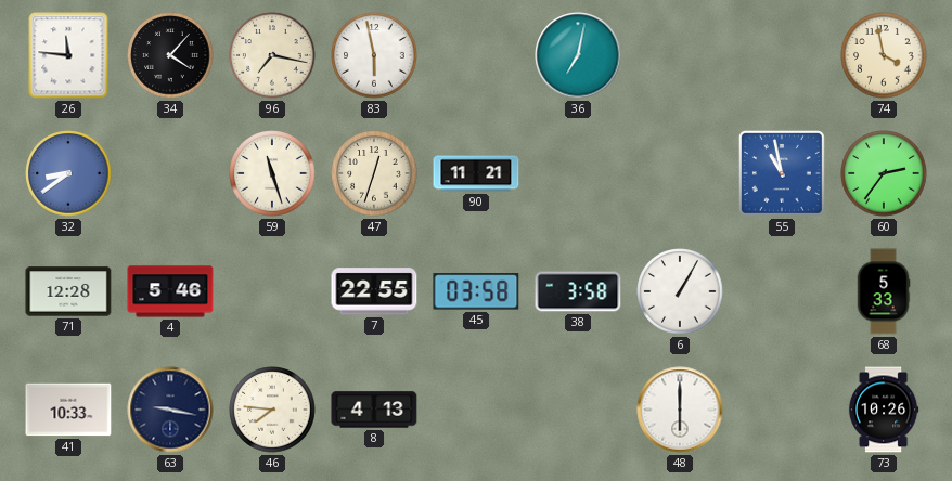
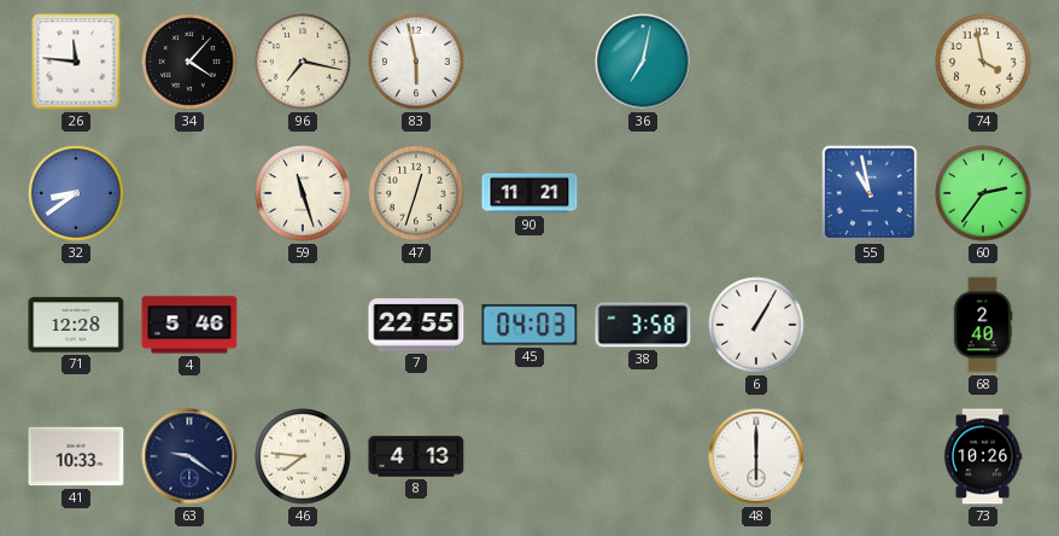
45: 03:58 -> 04:03 (529, 325)
68: 5:33 -> 2:40 (983, 325)
63: 9:17 -> 9:21 (189, 456)
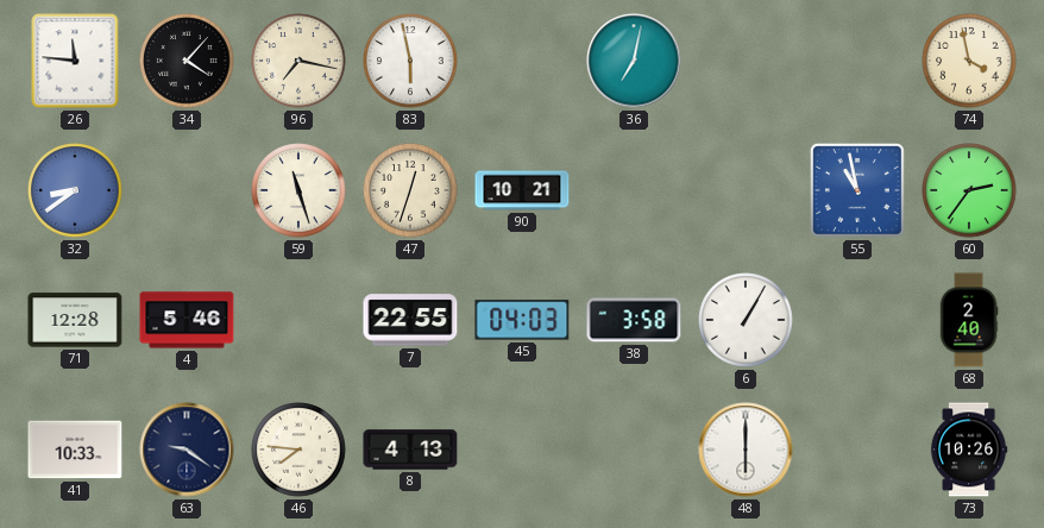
90: 11:21 -> 10:21 (522, 190)
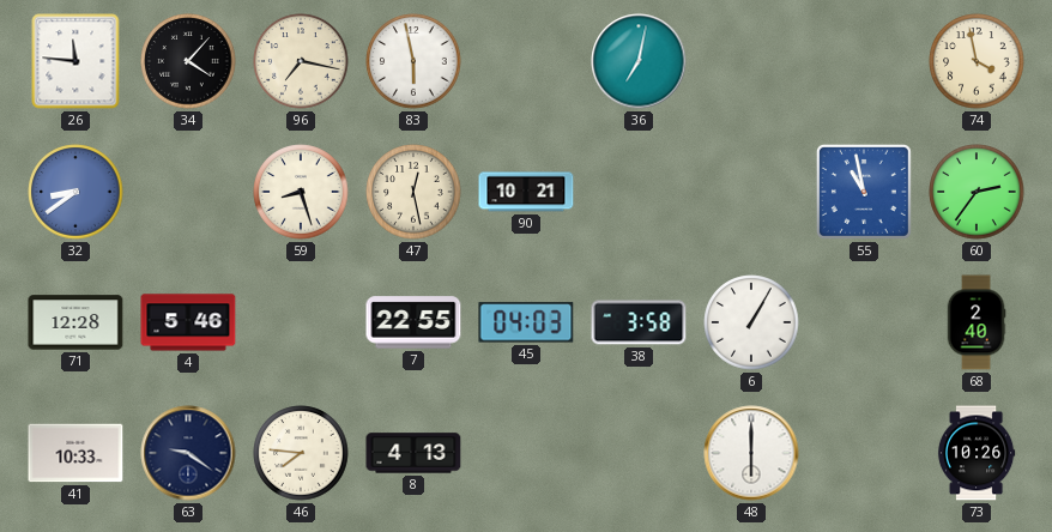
59: 11:27 -> 8:27 (301, 192)
47: 12:33 -> 12:28 (413, 192)
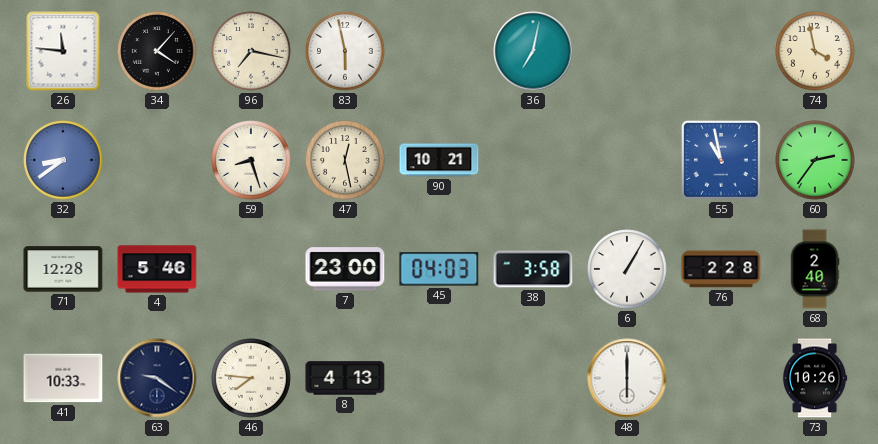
7: 22:55 -> 23:00 (345, 269)
76: none -> 2:28 (721, 269)
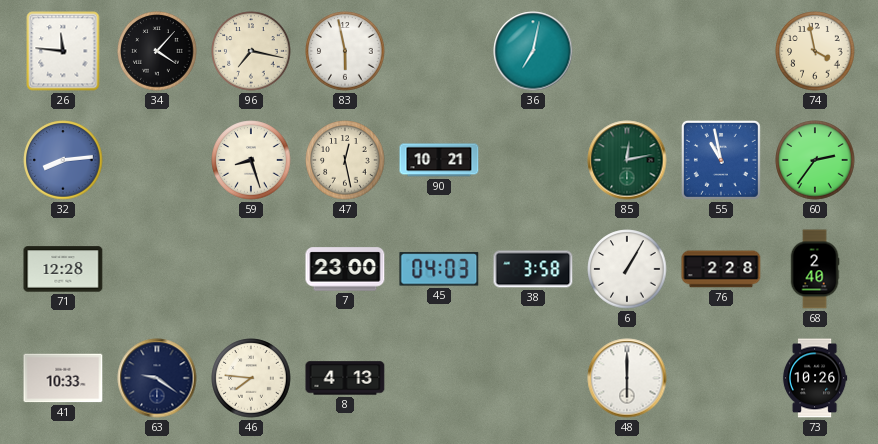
32: 8:39 -> 8:14 (63, 160)
85: none -> 12:13 (627, 160)
4: 5:46 -> none (157, 269)
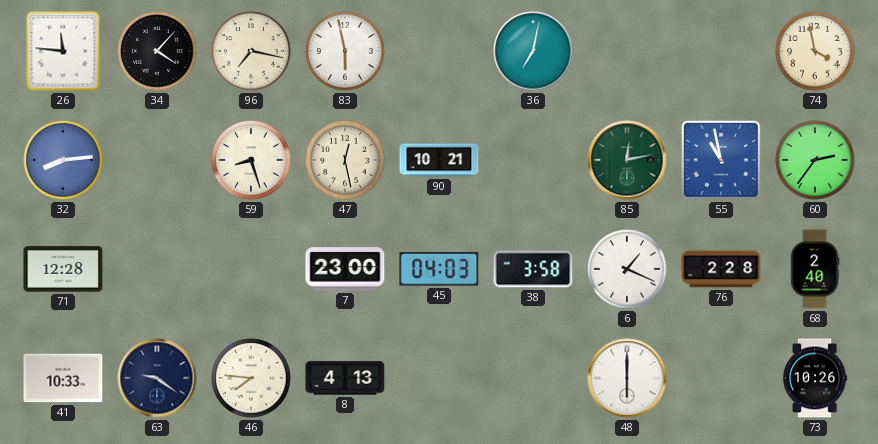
6: 1:05 -> 1:19 (627, 269)
